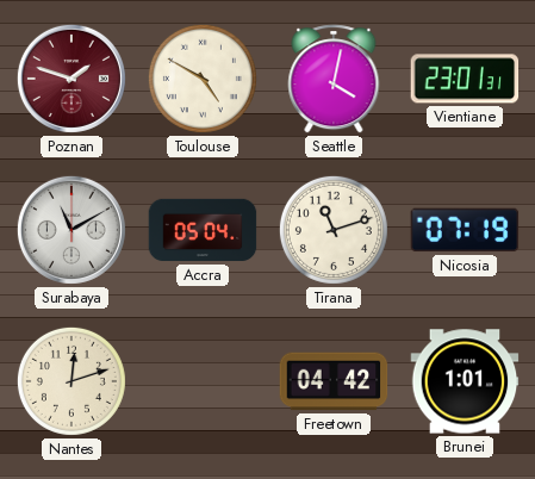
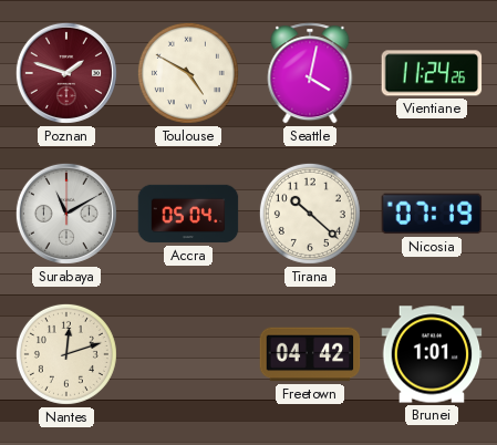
Vientiane: 23:01 -> 11:24 (432, 73)
Tirana: 11:12 -> 10:22 (310, 214)
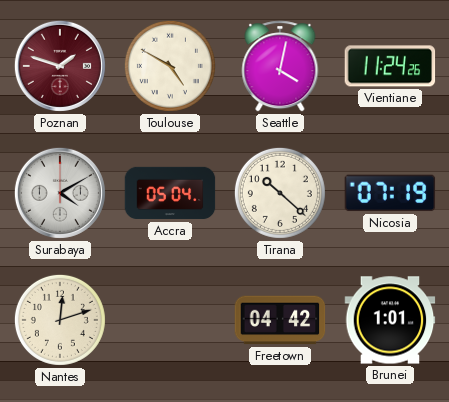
Surabaya: 11:10 -> 4:10 (60, 193)
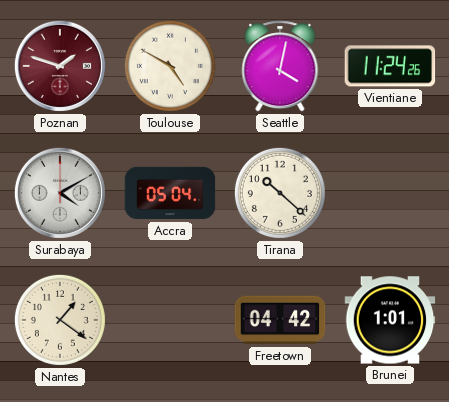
Nicosia: 07:19 -> none (390, 193)
Nantes: 12:12 -> 1:21 (60, 320)
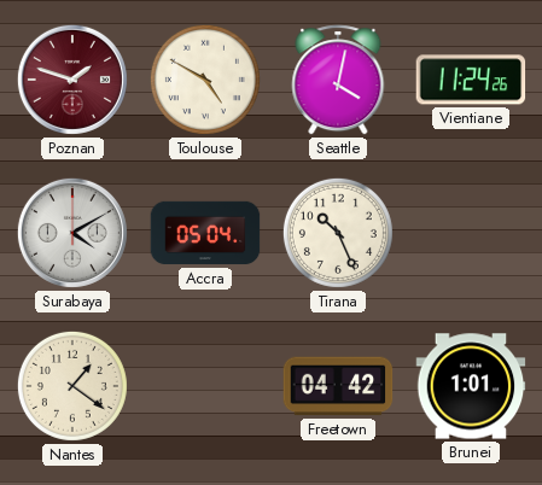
Tirana: 10:22 -> 10:26 (338, 233)
